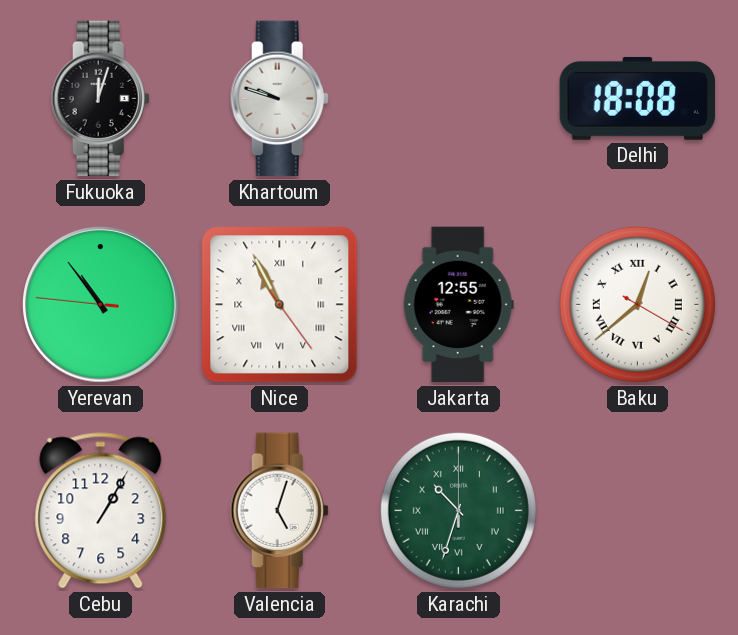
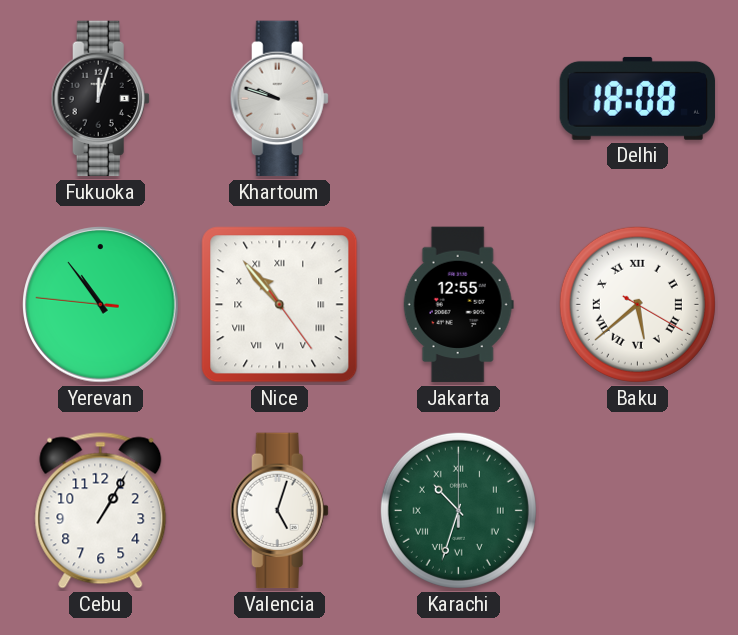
Nice: 10:55 -> 10:53 (280, 305)
Baku: 12:38 -> 5:38 (637, 304)
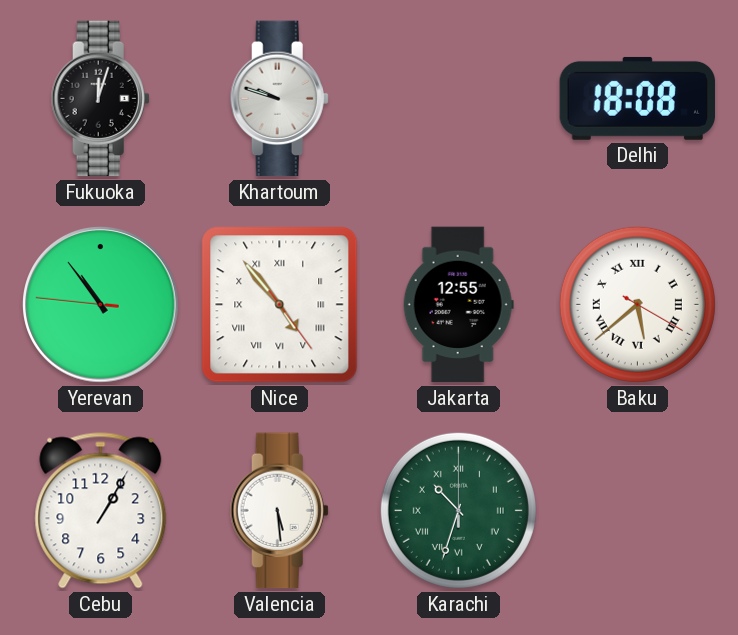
Nice: 10:53 -> 4:53 (280, 305)
Valencia: 5:03 -> 5:29 (279, 511)
